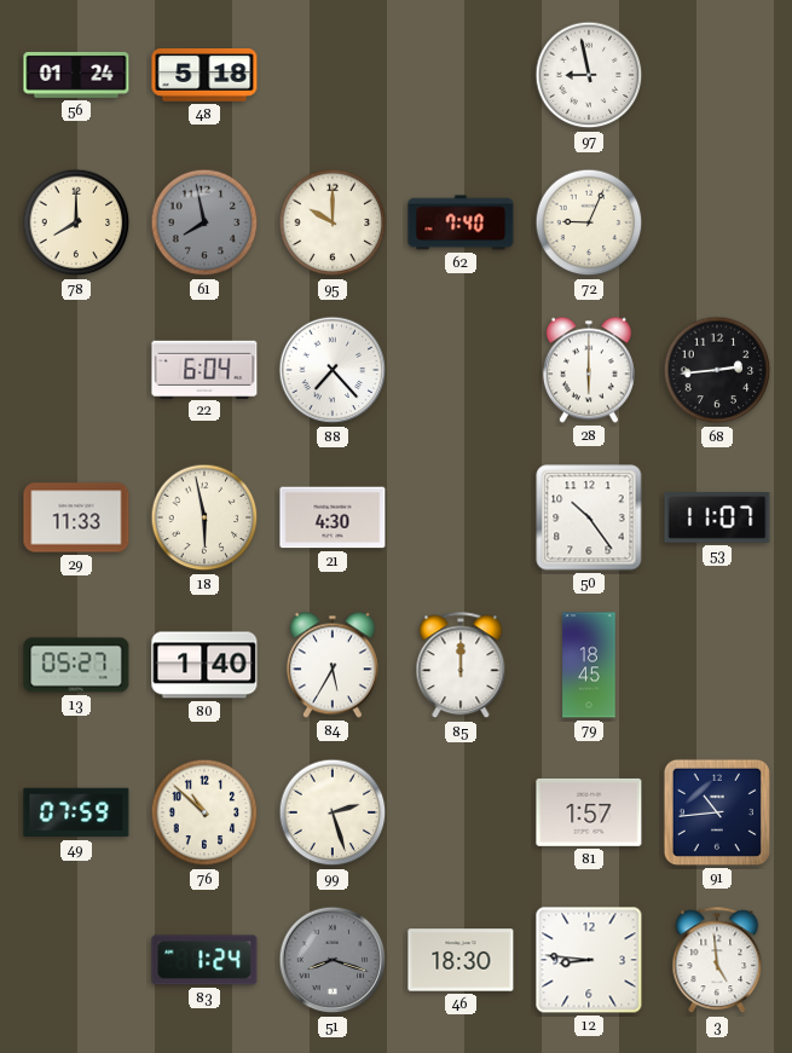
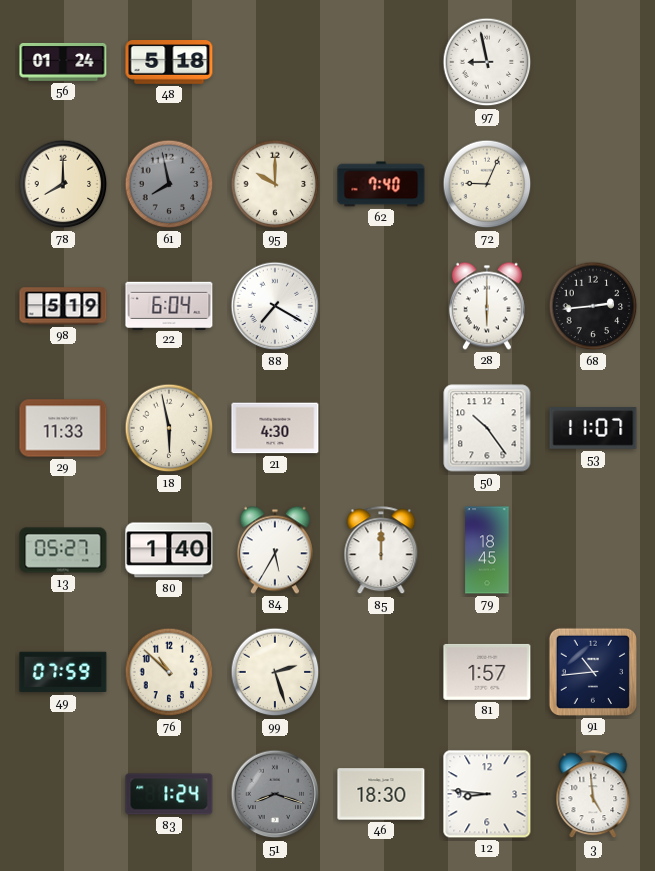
98: none -> 5:19 (63, 306)
88: 7:23 -> 7:20 (275, 306)
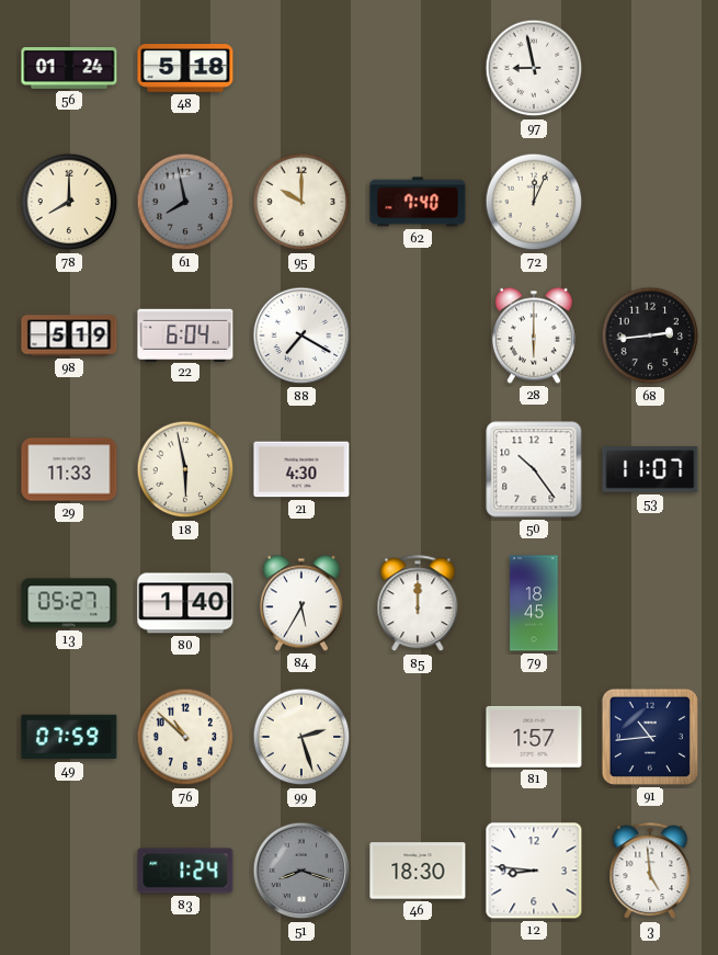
72: 9:04 -> 12:04 (534, 202)
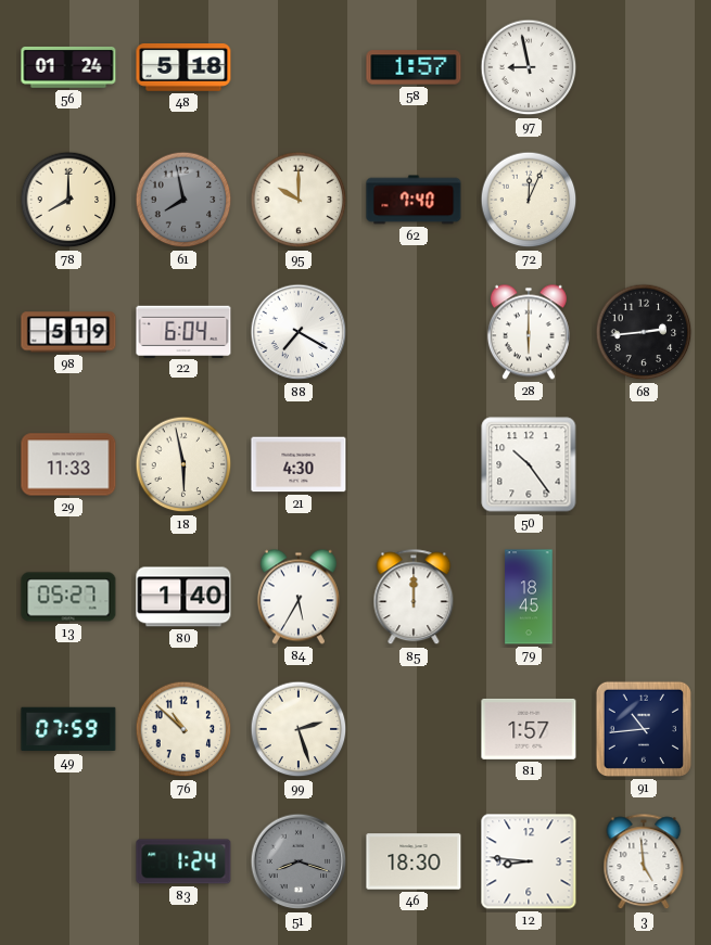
58: none -> 1:57 (414, 67)
53: 11:07 -> none (650, 469)
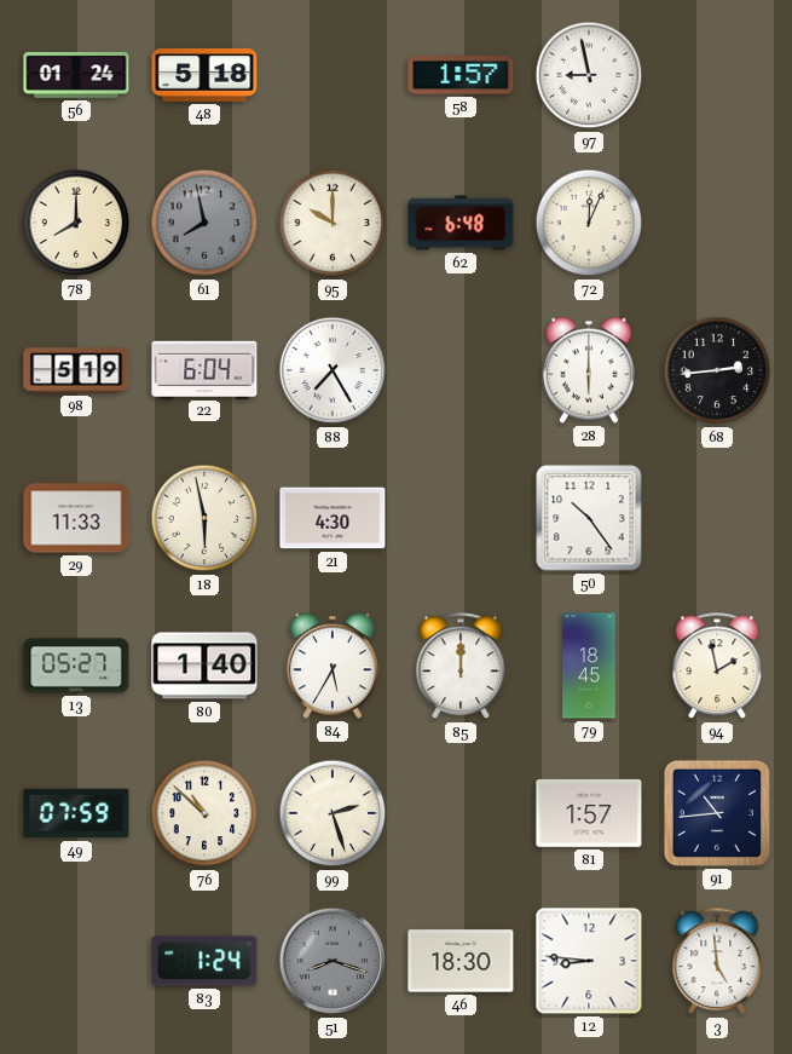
62: 7:40 -> 6:48 (461, 223)
88: 7:20 -> 7:25 (333, 370)
94: none -> 1:58 (717, 667)
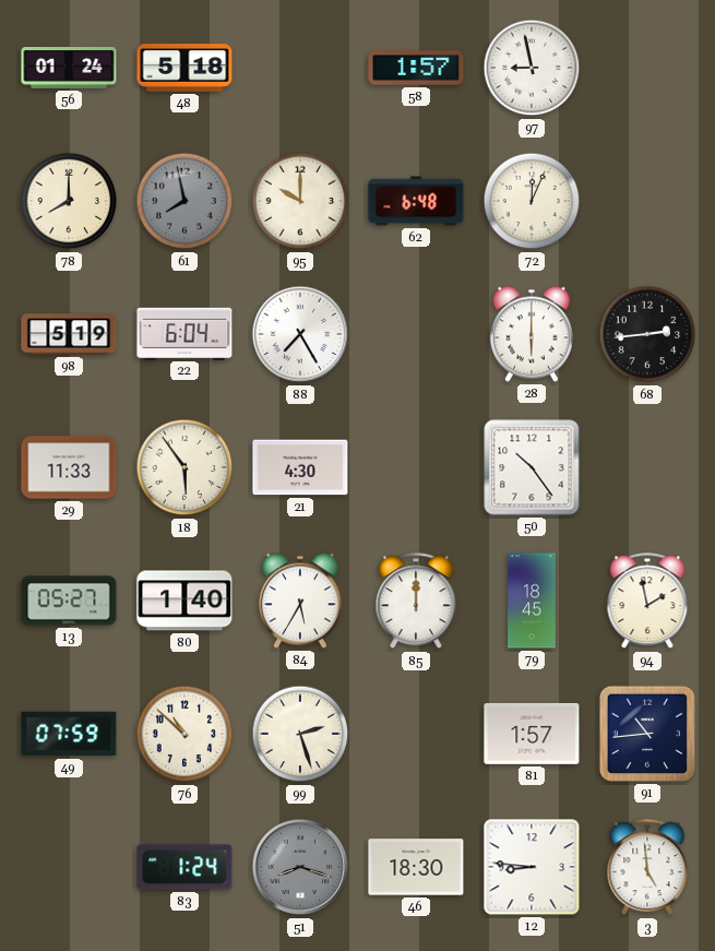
18: 5:58 -> 5:54 (184, 467)
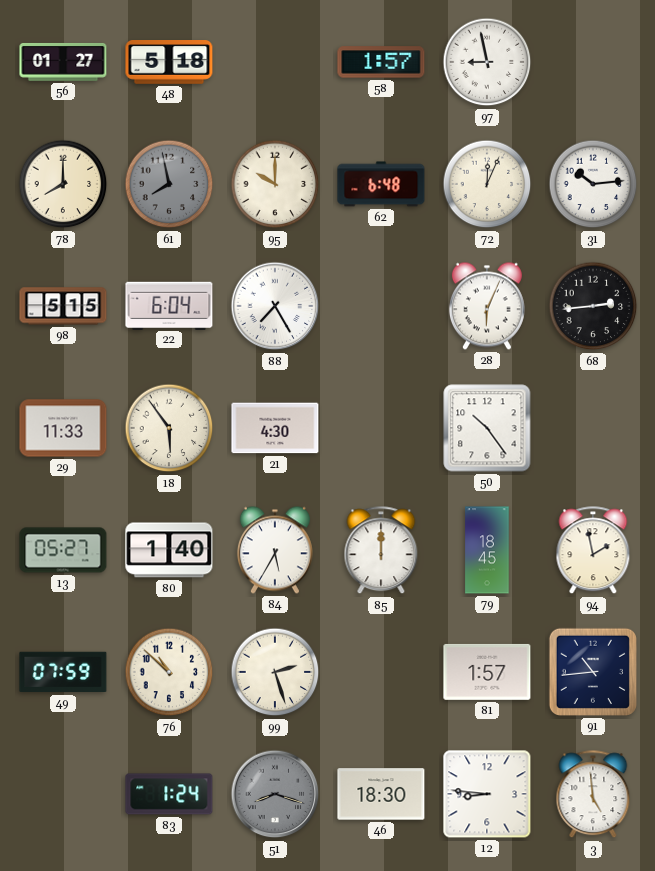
56: 01:24 -> 01:27 (63, 62)
31: none -> 10:14 (593, 184)
98: 5:19 -> 5:15 (63, 306)
28: 6:00 -> 6:04 (487, 306)
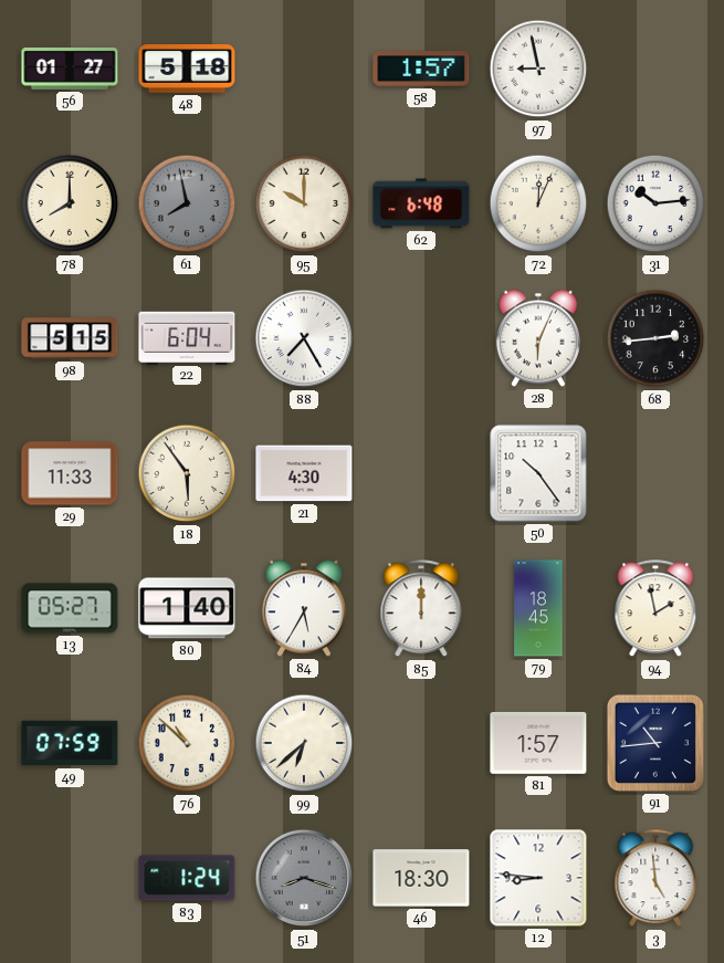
99: 2:27 -> 6:38 (304, 743)
